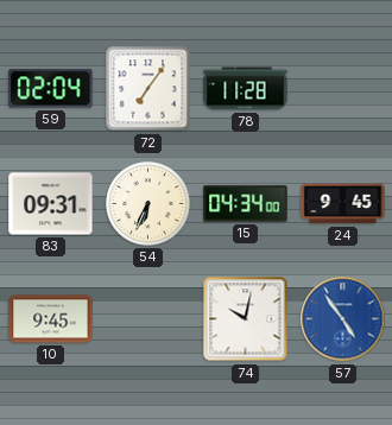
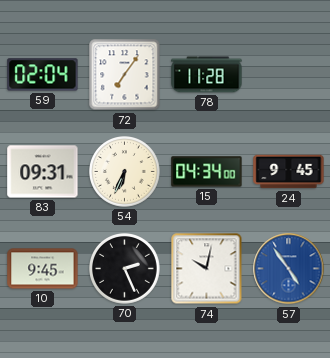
70: none -> 2:26 (125, 269)
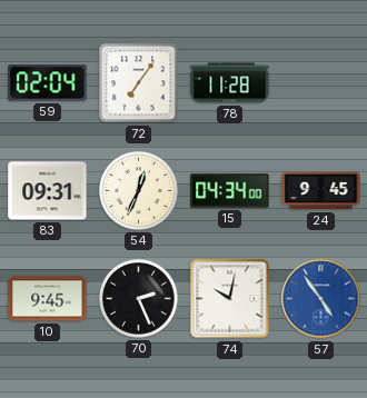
54: 6:34 -> 12:34 (139, 191)
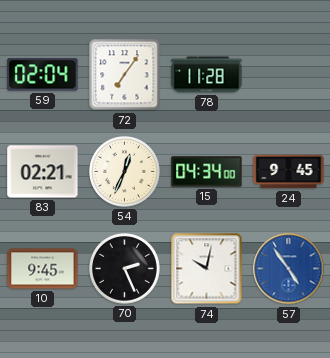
83: 09:31 -> 02:21 (43, 172)
